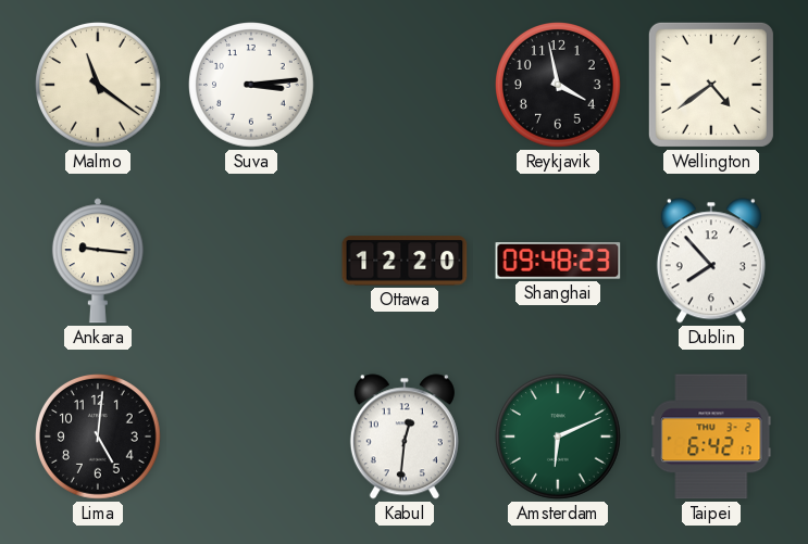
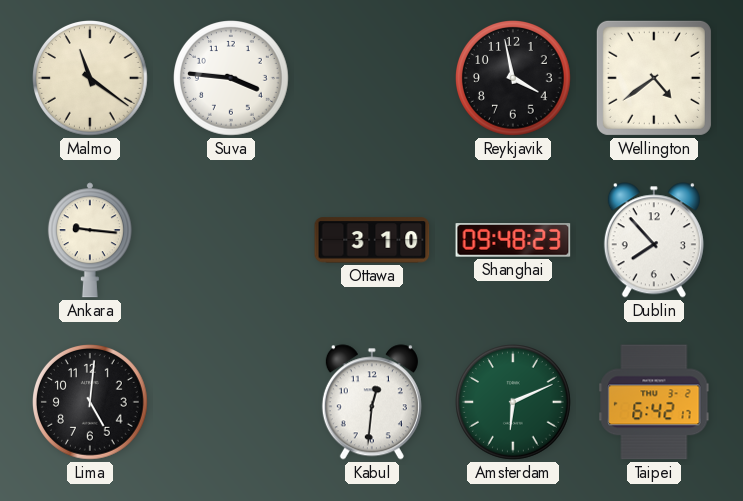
Suva: 3:14 -> 3:46 (232, 79)
Ottawa: 12:20 -> 3:10 (372, 240)
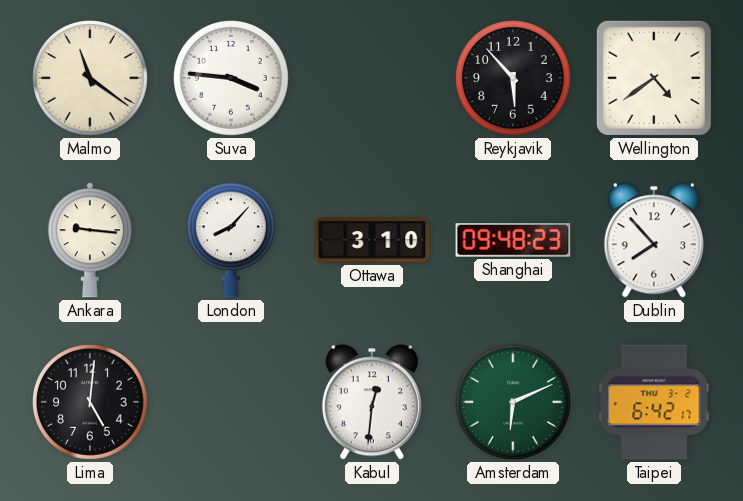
Reykjavik: 3:58 -> 5:53 (514, 79)
London: none -> 8:07 (231, 240)
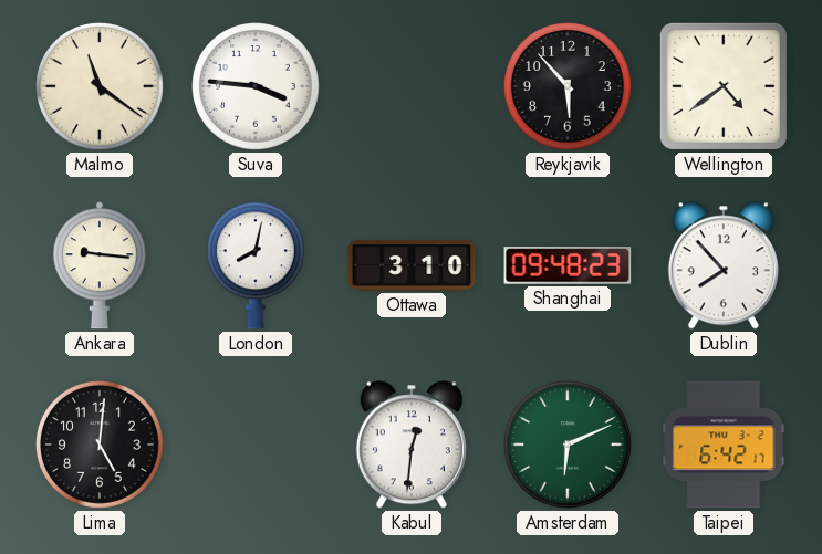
London: 8:07 -> 8:02 (256, 265)
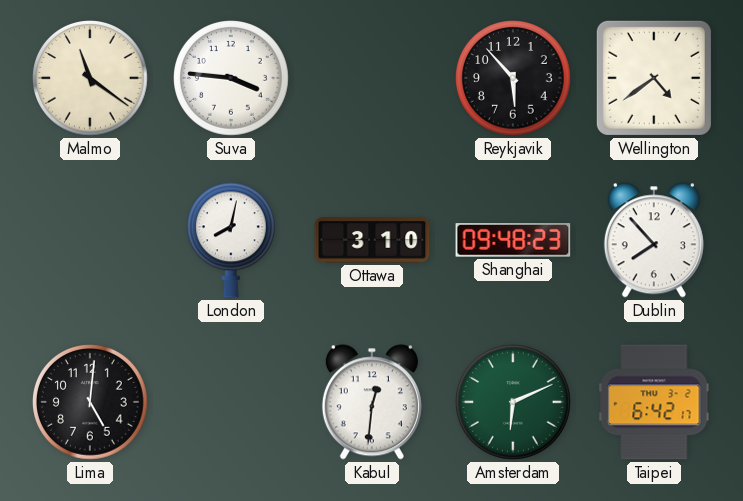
Ankara: 9:16 -> none (100, 265)
